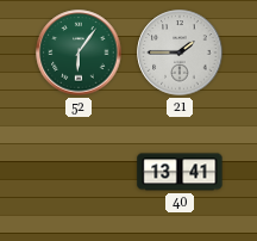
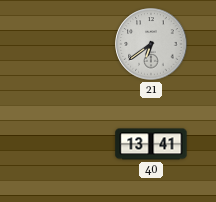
52: 6:06 -> none (79, 52)
21: 1:45 -> 6:39 (151, 44)
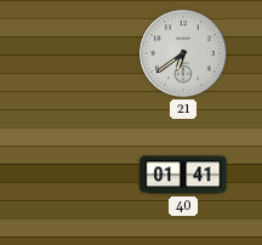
40: 13:41 -> 01:41 (183, 175)
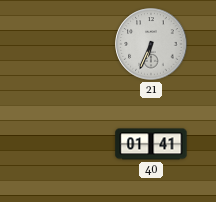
21: 6:39 -> 6:34 (151, 44)
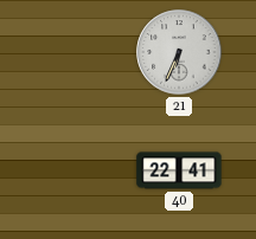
40: 01:41 -> 22:41 (179, 170)
